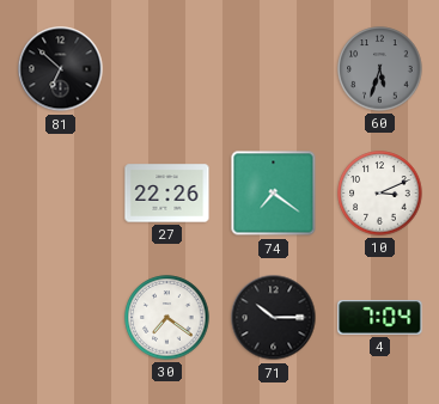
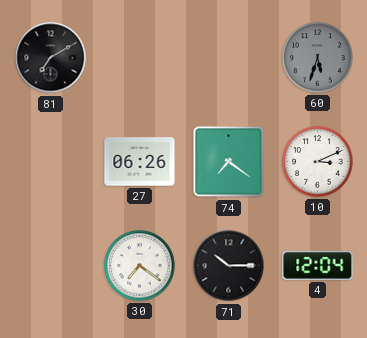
81: 6:52 -> 7:10 (51, 58)
27: 22:26 -> 06:26 (140, 162)
4: 7:04 -> 12:04 (318, 266)
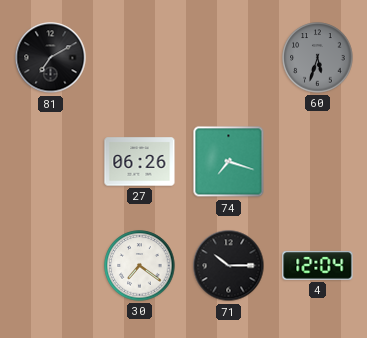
74: 7:21 -> 7:18 (229, 162)
10: 3:11 -> none (318, 162)
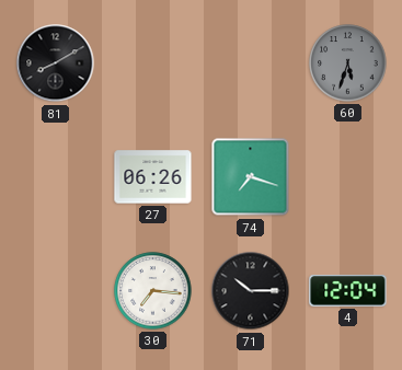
81: 7:10 -> 8:10 (56, 63)
30: 7:21 -> 7:16 (153, 291)
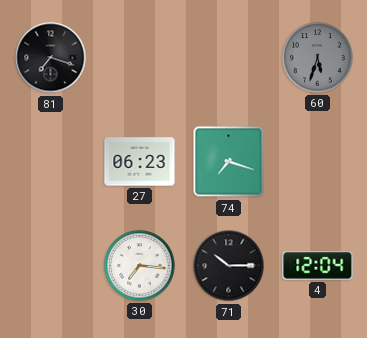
81: 8:10 -> 7:18 (51, 58)
27: 06:26 -> 06:23 (140, 162)
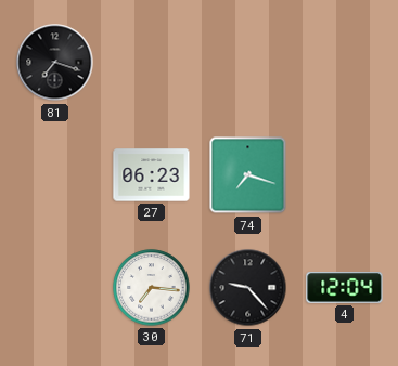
60: 5:33 -> none (318, 58)
71: 10:15 -> 9:23 (248, 288)
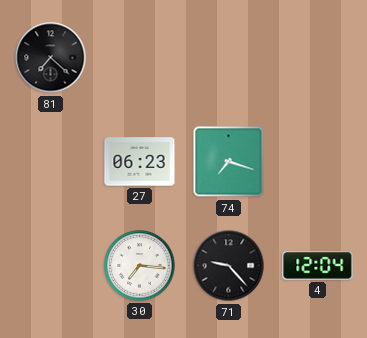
81: 7:18 -> 7:22 (51, 58)
